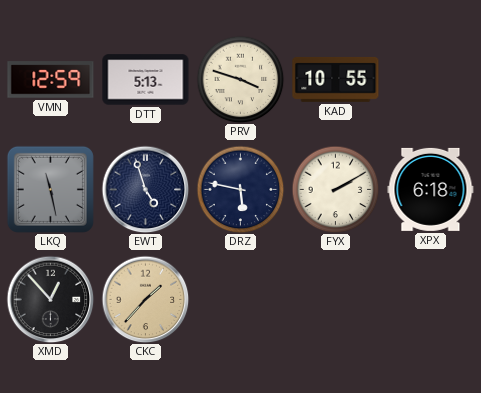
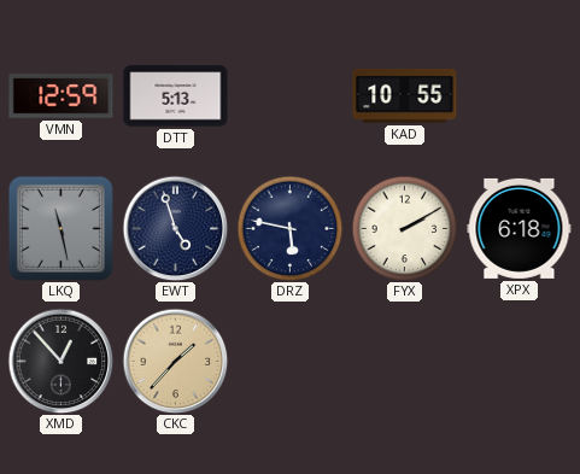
PRV: 3:48 -> none (240, 79)
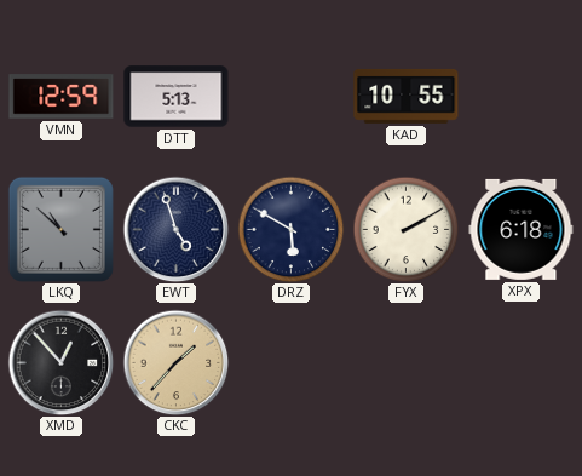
LKQ: 11:28 -> 10:52 (60, 229)
DRZ: 5:47 -> 5:50 (290, 229)
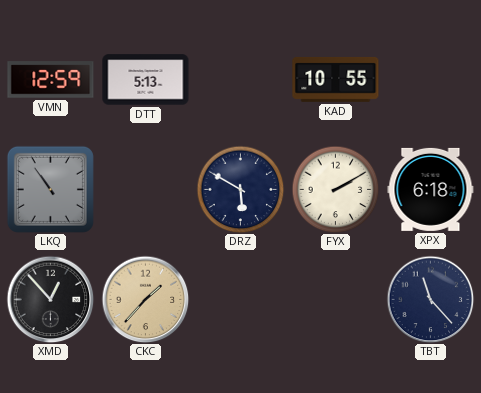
LKQ: 10:52 -> 10:54 (50, 189)
EWT: 4:57 -> none (175, 229)
TBT: none -> 11:23 (430, 299)
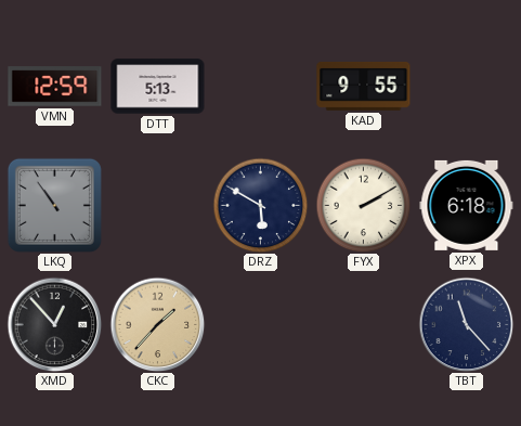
KAD: 10:55 -> 9:55 (364, 86)
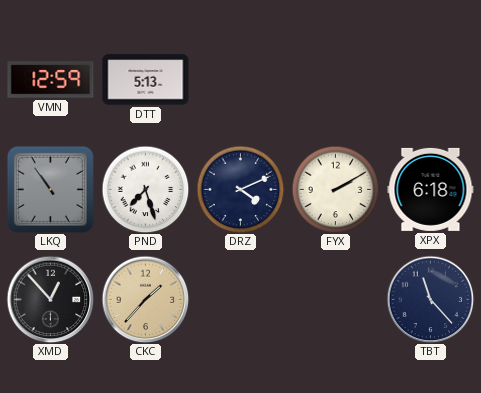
KAD: 9:55 -> none (364, 86)
PND: none -> 7:27 (145, 189)
DRZ: 5:50 -> 4:11 (240, 189)
